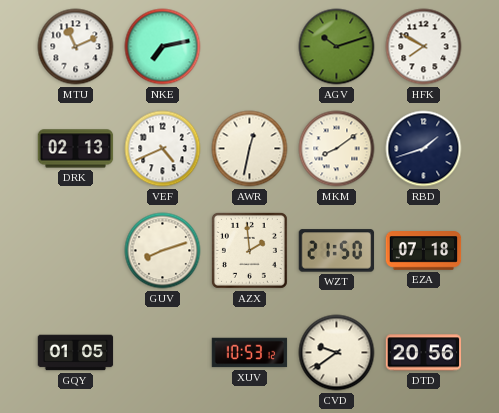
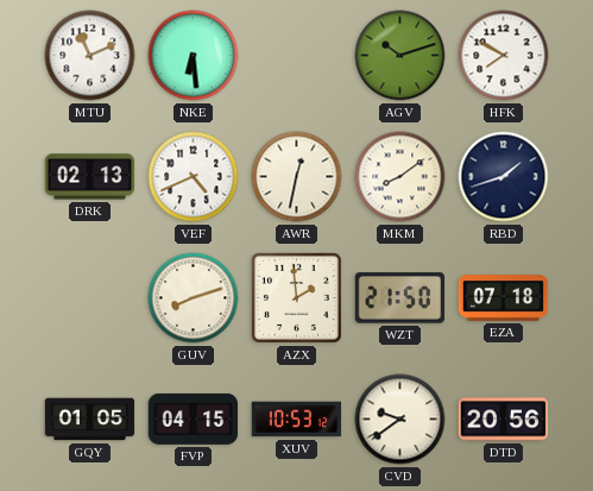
NKE: 7:13 -> 6:29 (194, 56)
FVP: none -> 04:15 (194, 418)
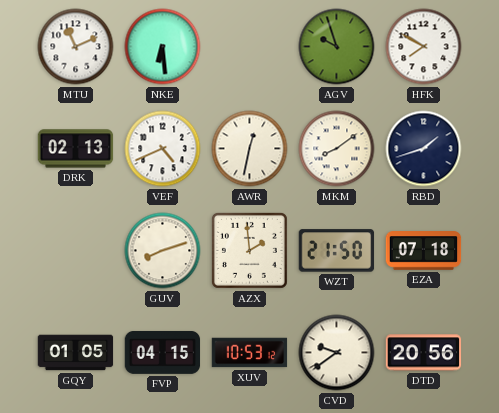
AGV: 10:12 -> 9:57 (337, 47)
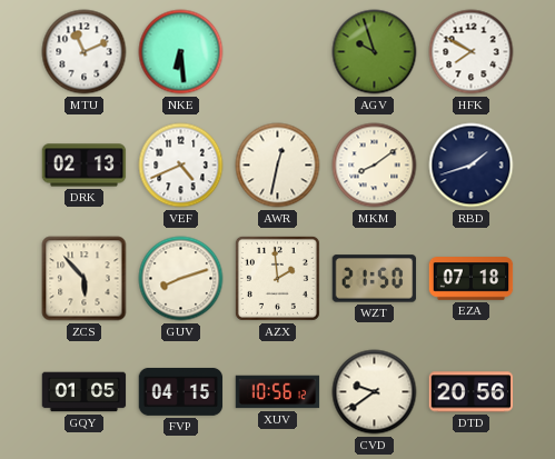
ZCS: none -> 5:53 (85, 279)
XUV: 10:53 -> 10:56 (278, 392)
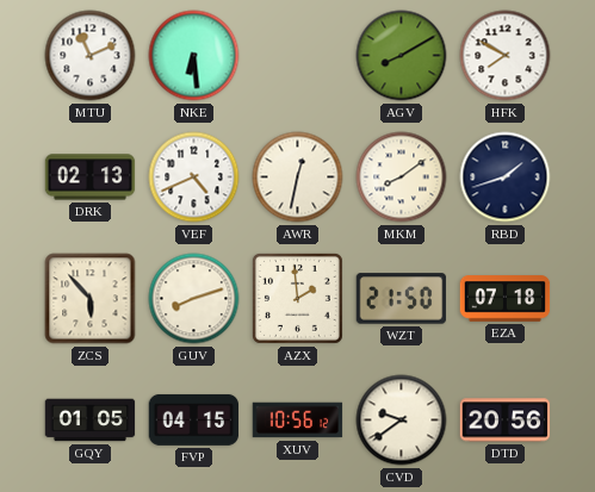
AGV: 9:57 -> 8:10 (402, 56)
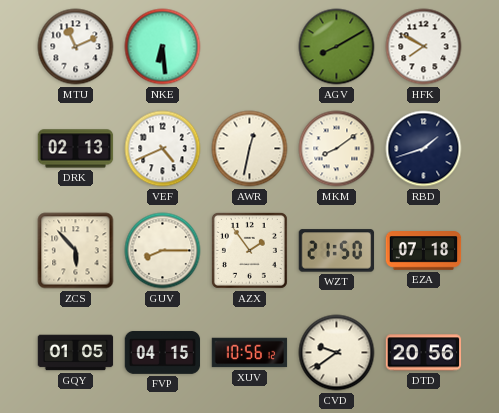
GUV: 8:12 -> 8:15 (163, 251)
AZX: 1:59 -> 1:54 (249, 250)
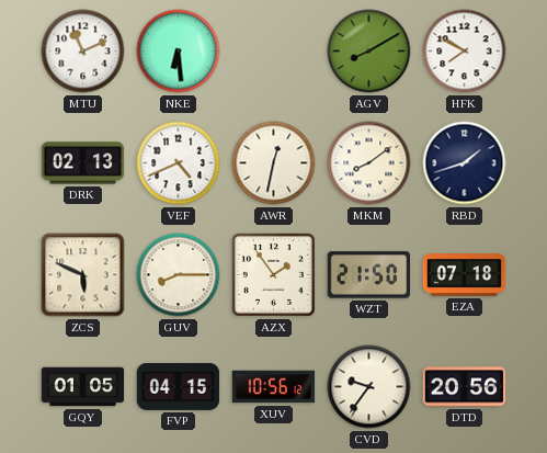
ZCS: 5:53 -> 5:49 (83, 275)
CVD: 9:39 -> 9:36 (369, 387)
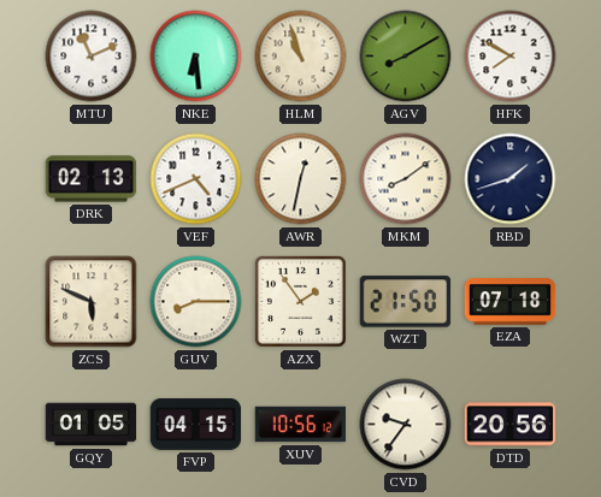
HLM: none -> 10:57 (301, 57)
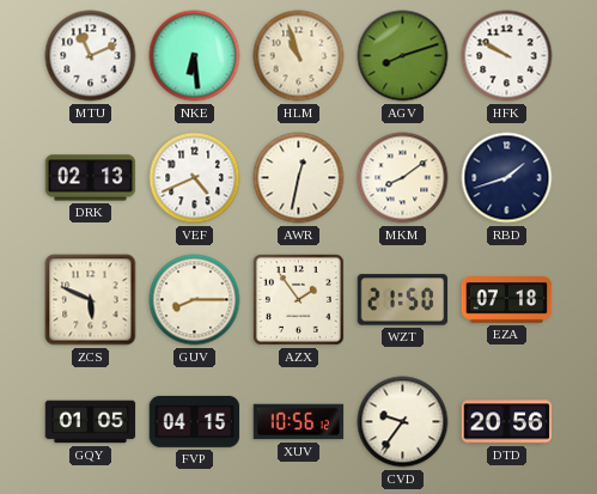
AGV: 8:10 -> 8:12 (403, 56)
HFK: 7:50 -> 9:50 (507, 56)
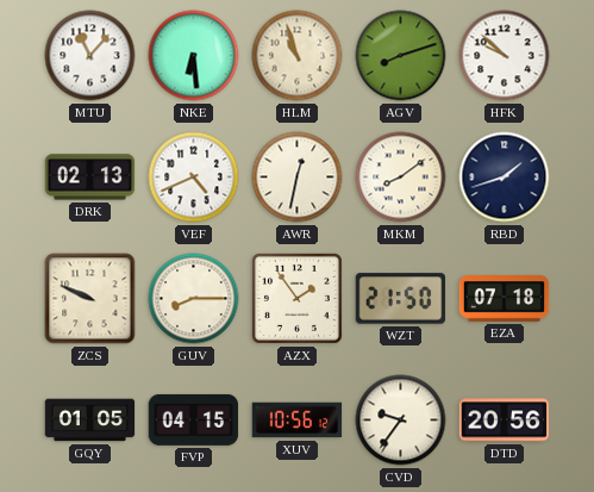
MTU: 11:11 -> 11:07 (90, 56)
HFK: 9:50 -> 9:52 (505, 56)
ZCS: 5:49 -> 9:49 (90, 299)
